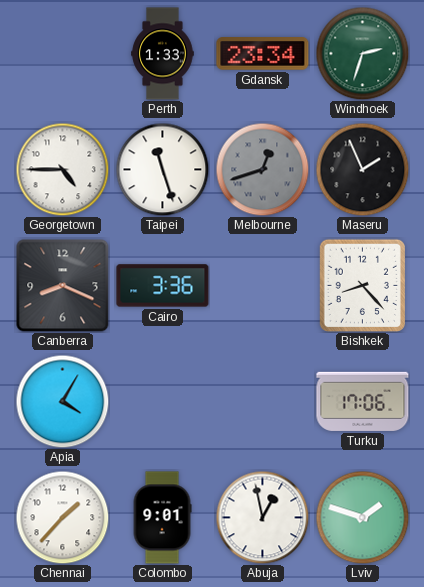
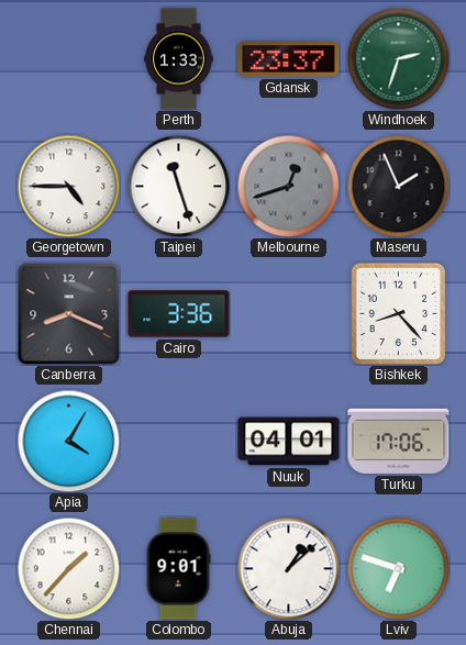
Gdansk: 23:34 -> 23:37 (289, 59)
Nuuk: none -> 04:01 (289, 442)
Abuja: 12:58 -> 1:08 (288, 568)
Lviv: 1:48 -> 6:48 (398, 568)
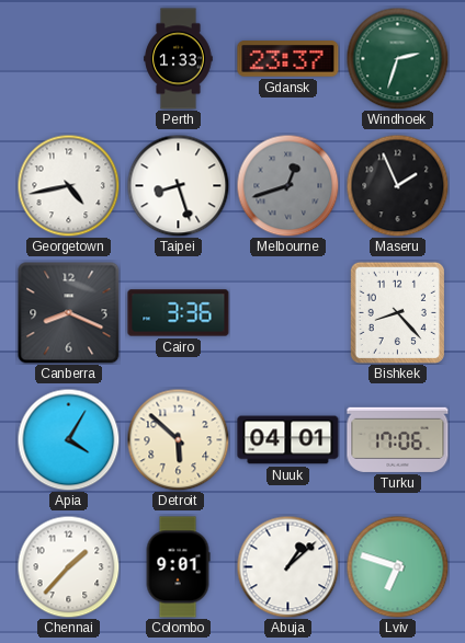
Georgetown: 4:45 -> 4:43 (68, 185)
Taipei: 11:27 -> 8:27 (178, 185)
Detroit: none -> 5:52 (178, 439)
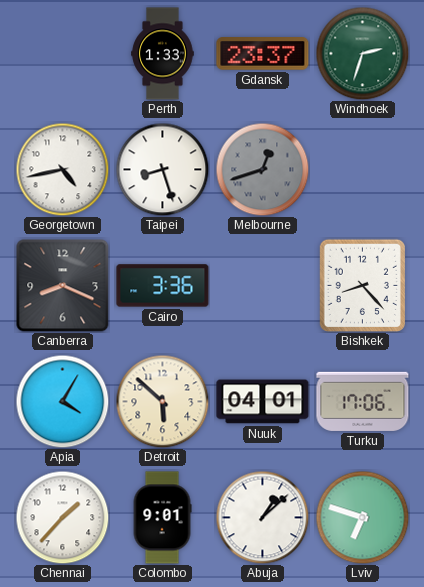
Maseru: 1:56 -> none (397, 185)
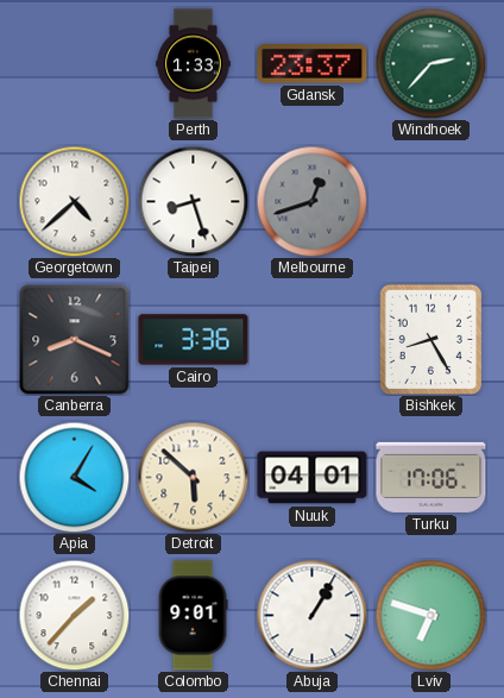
Windhoek: 2:33 -> 2:37 (430, 63)
Georgetown: 4:43 -> 4:38 (74, 201)
Bishkek: 8:23 -> 8:25 (430, 339)
Abuja: 1:08 -> 1:05 (311, 615)
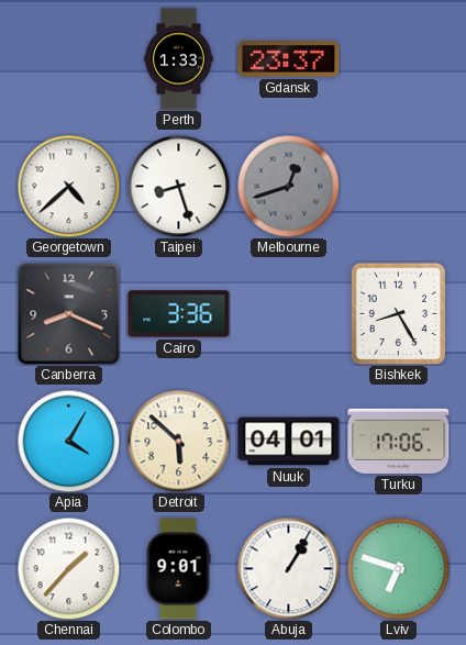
Windhoek: 2:37 -> none (430, 63)
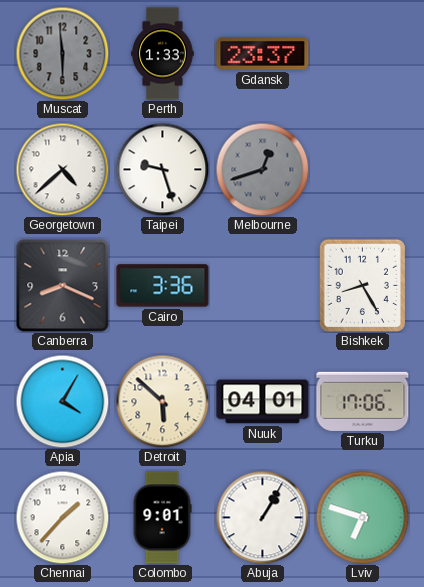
Muscat: none -> 5:59 (62, 53)
Taipei: 8:27 -> 9:27 (162, 169)
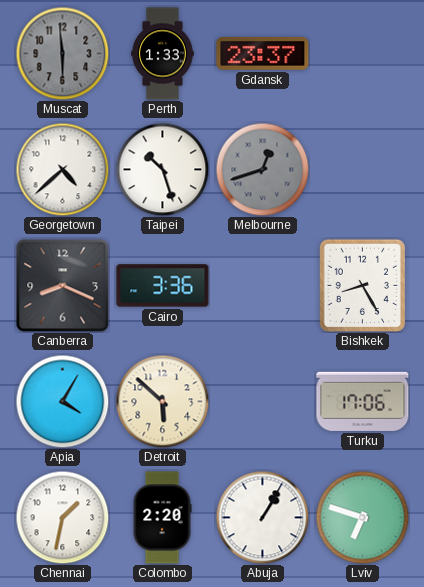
Taipei: 9:27 -> 10:27 (162, 169)
Nuuk: 04:01 -> none (263, 402)
Chennai: 1:37 -> 1:32 (62, 517)
Colombo: 9:01 -> 2:20 (162, 518)
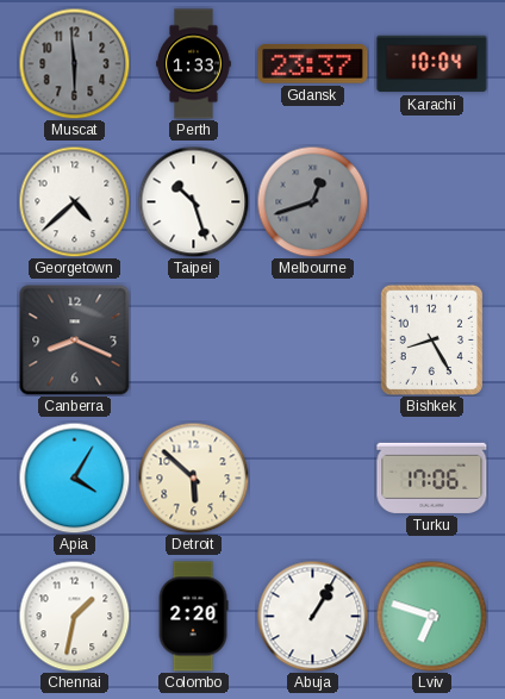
Karachi: none -> 10:04 (432, 64)
Cairo: 3:36 -> none (163, 286)
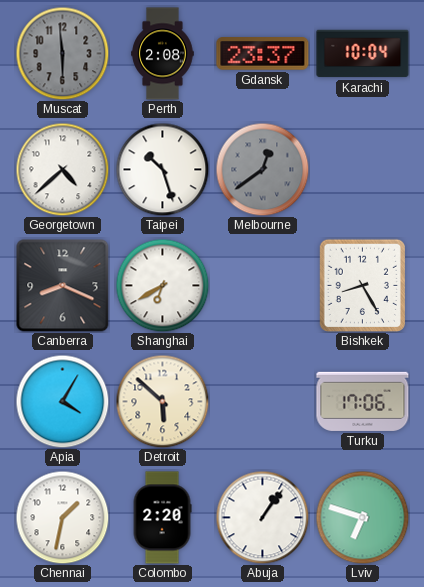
Perth: 1:33 -> 2:08 (163, 54)
Melbourne: 12:42 -> 12:39 (262, 169)
Shanghai: none -> 6:40 (162, 285)
Abuja: 1:05 -> 1:06 (262, 517)
